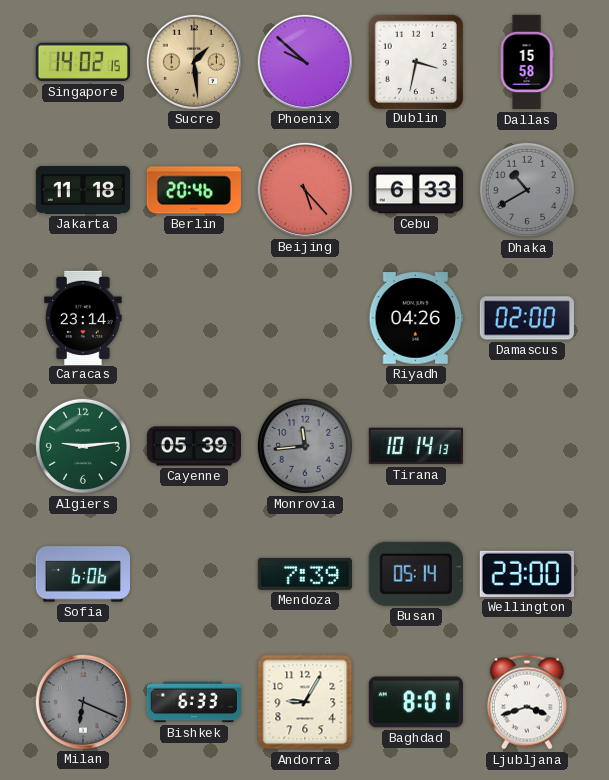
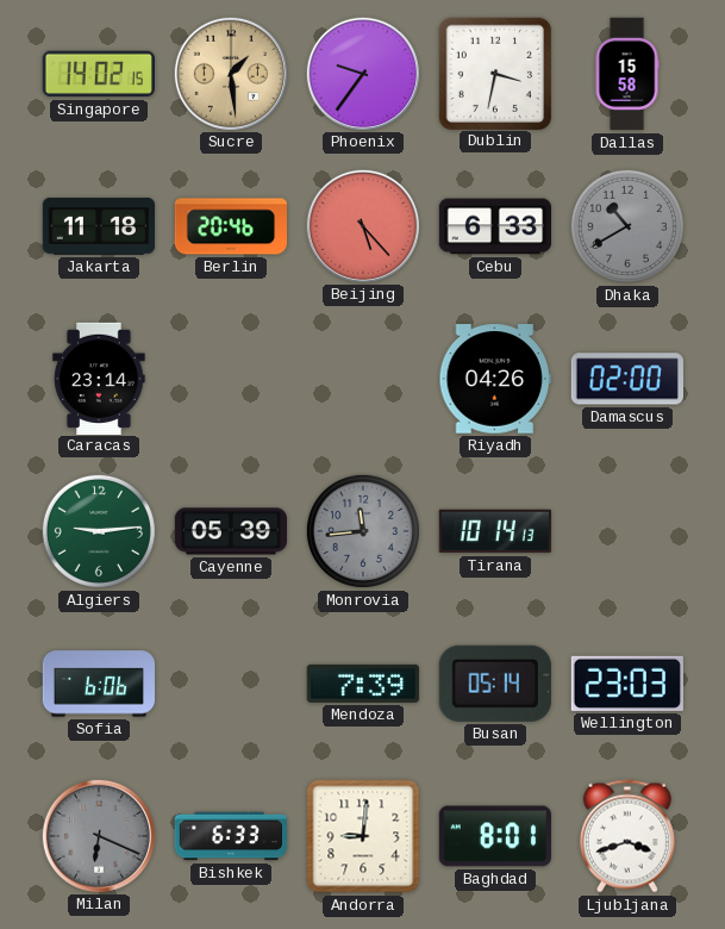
Phoenix: 9:52 -> 9:36 (363, 73)
Wellington: 23:00 -> 23:03 (627, 684)
Andorra: 9:05 -> 9:01 (363, 836)
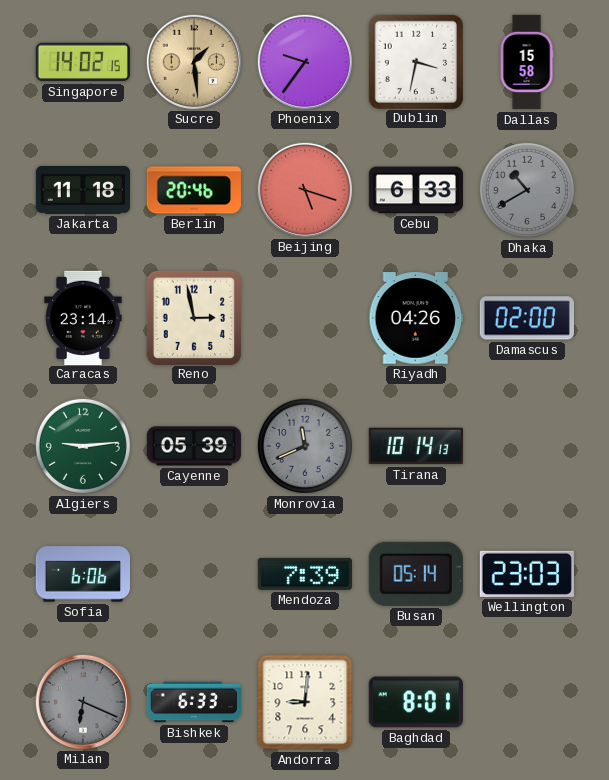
Beijing: 5:23 -> 5:18 (305, 189)
Reno: none -> 2:58 (193, 317)
Monrovia: 11:44 -> 11:41 (305, 446)
Ljubljana: 3:42 -> none (627, 836)
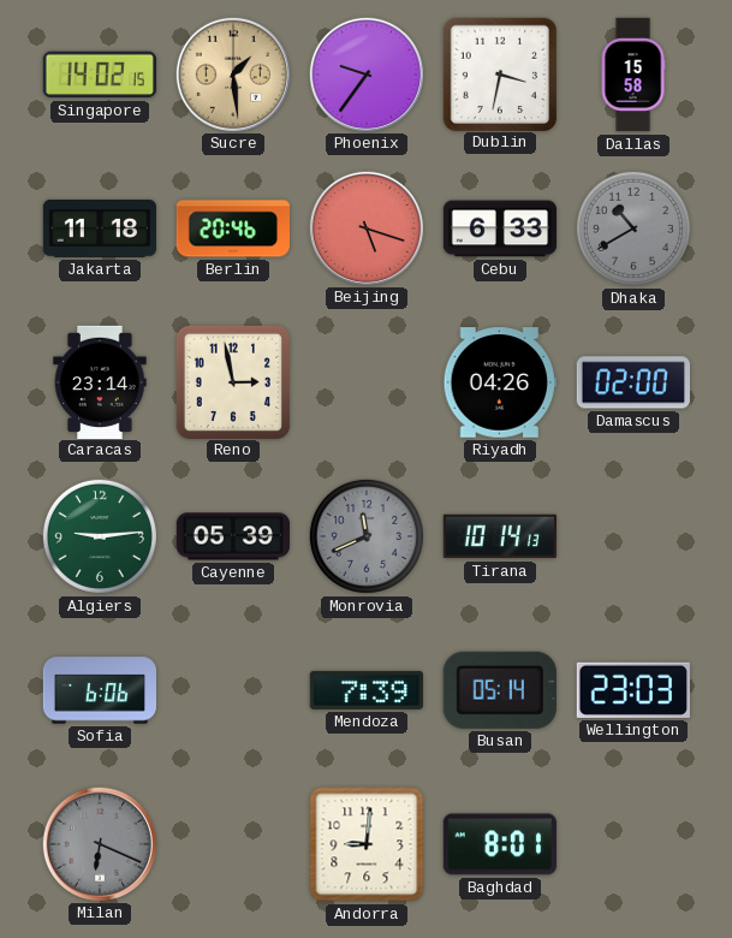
Bishkek: 6:33 -> none (193, 702)
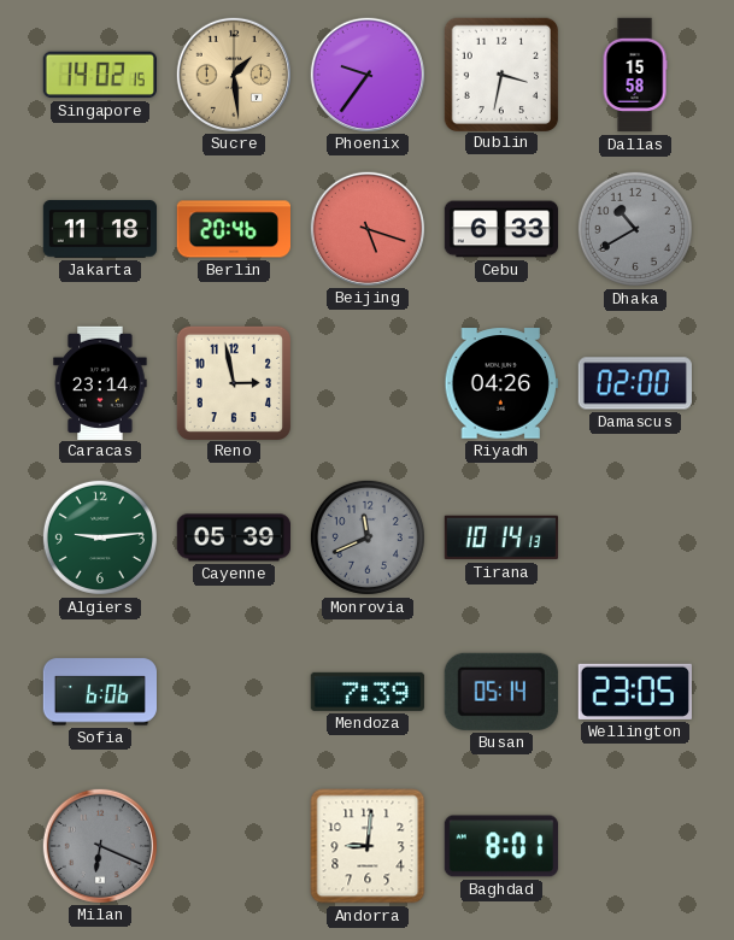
Wellington: 23:03 -> 23:05 (635, 692)
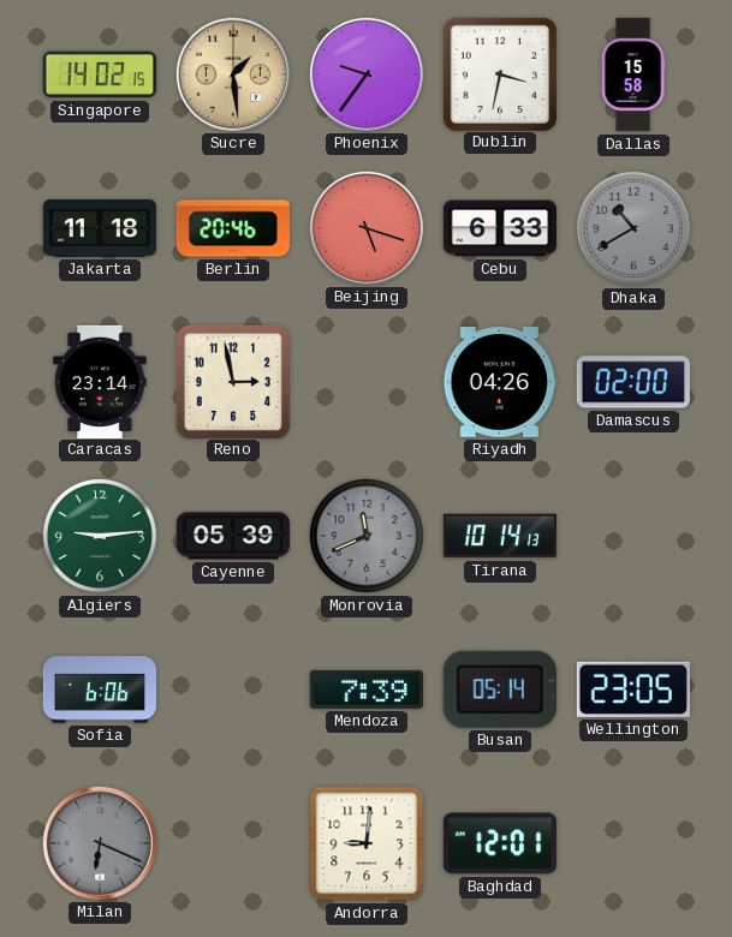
Baghdad: 8:01 -> 12:01 (500, 843)
